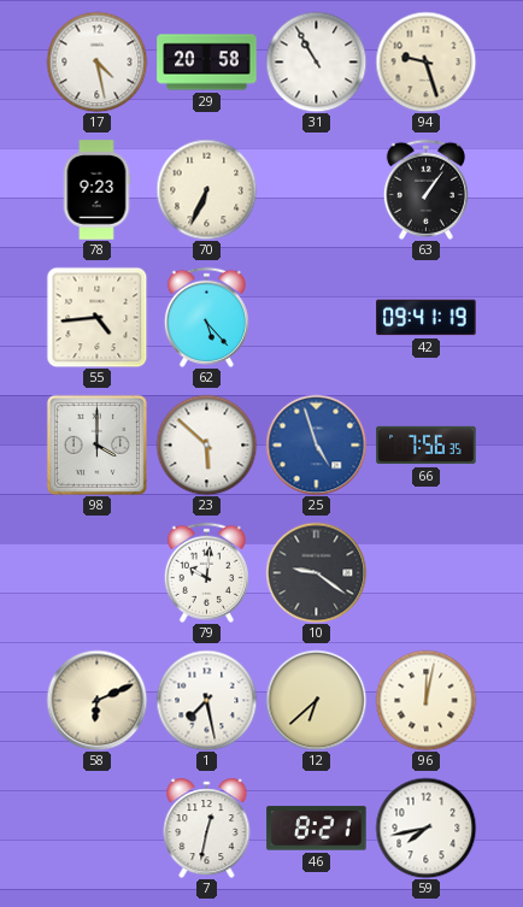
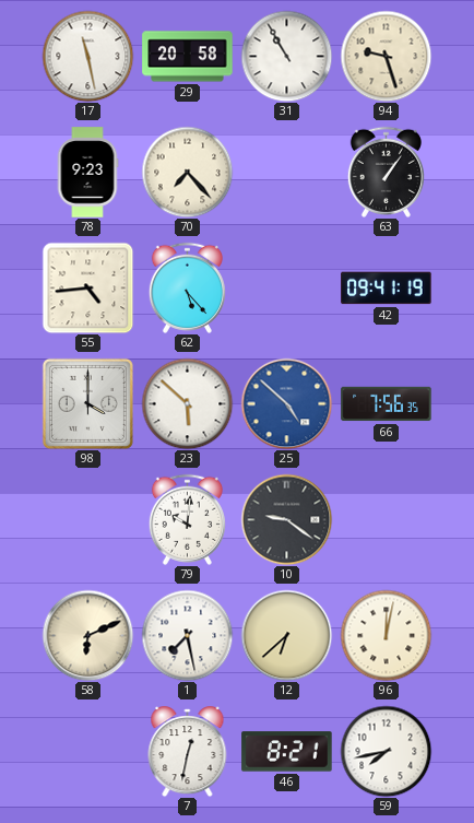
17: 4:28 -> 11:28 (87, 56)
70: 6:34 -> 7:23 (187, 172)
25: 4:57 -> 4:52 (286, 403)
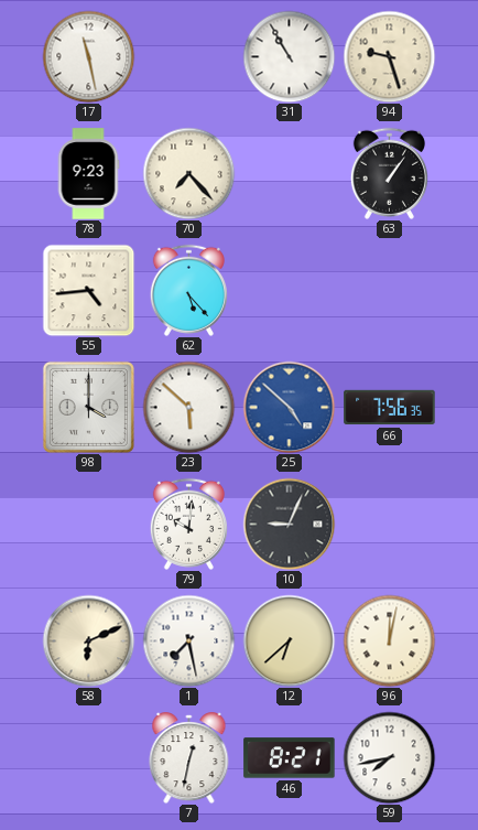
29: 20:58 -> none (188, 57)
42: 09:41 -> none (387, 289)
10: 9:21 -> 9:04 (289, 524)
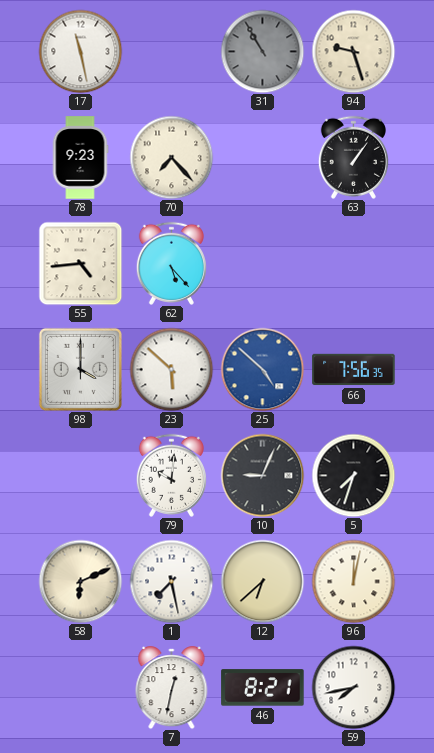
31 dial: white -> grey (262, 51)
5: none -> 7:33 (353, 475)
